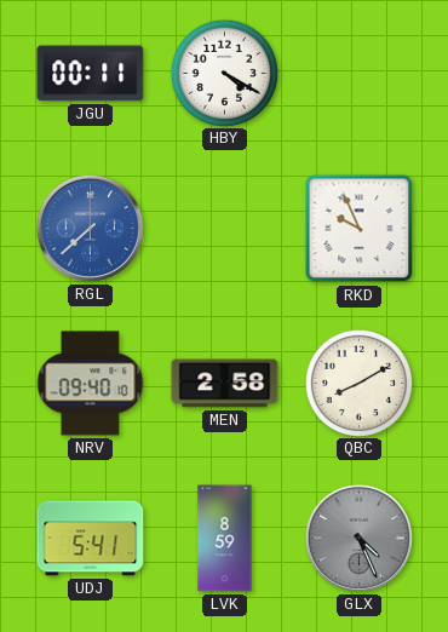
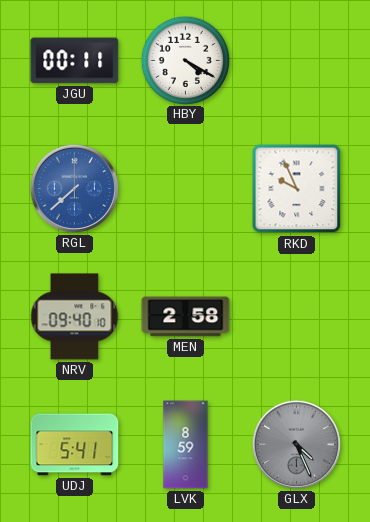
QBC: 8:10 -> none (358, 383)
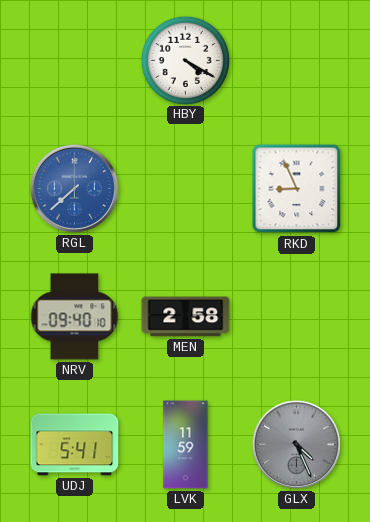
JGU: 00:11 -> none (75, 61)
RKD: 9:56 -> 8:56 (297, 189)
LVK: 8:59 -> 11:59 (186, 445)
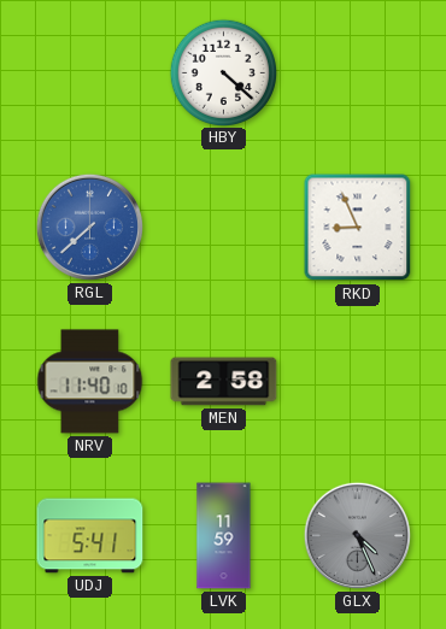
HBY: 4:20 -> 4:22 (223, 72)
NRV: 09:40 -> 11:40 (90, 382)
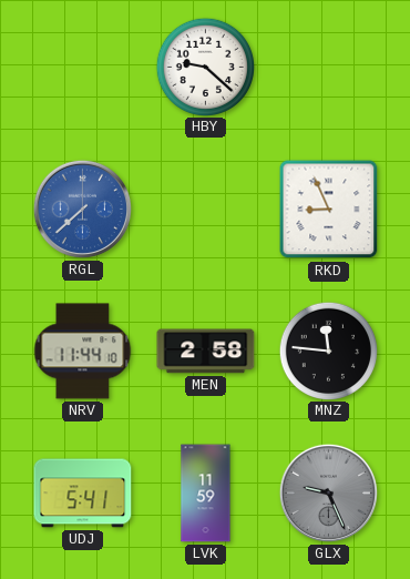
HBY: 4:22 -> 9:22 (205, 67)
NRV: 11:40 -> 11:44 (83, 352)
MNZ: none -> 11:46 (328, 351)
GLX: 4:26 -> 9:26 (328, 492)
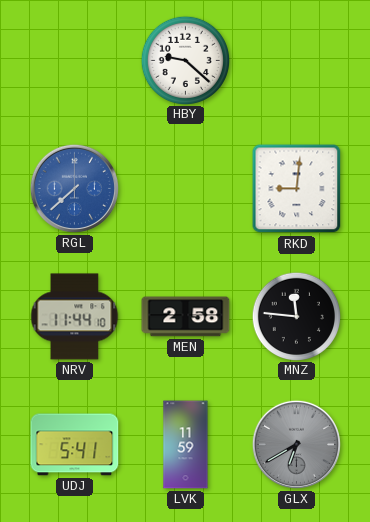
RKD: 8:56 -> 9:01 (297, 189)
GLX: 9:26 -> 6:40 (296, 444)
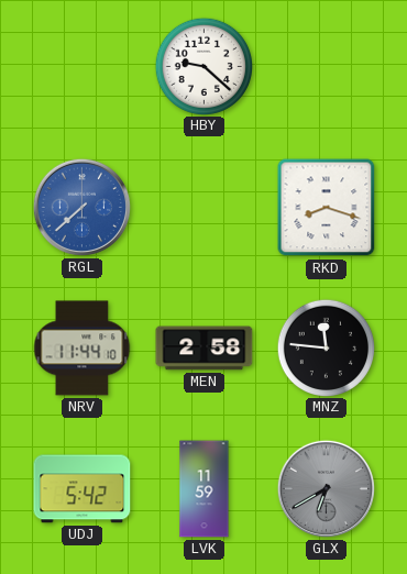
RKD: 9:01 -> 8:18 (327, 208)
UDJ: 5:41 -> 5:42 (82, 489)
